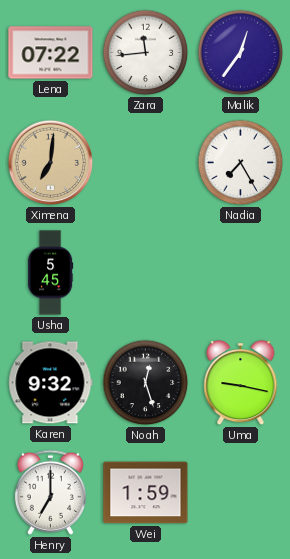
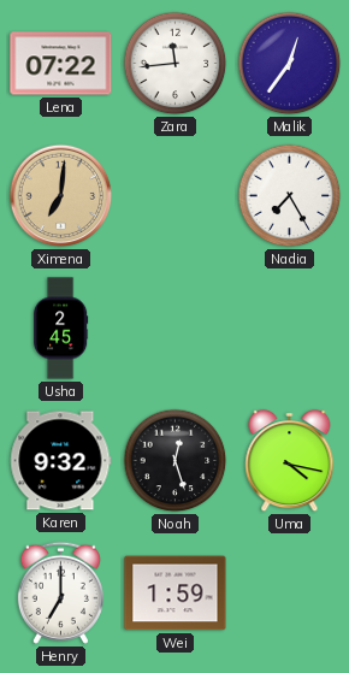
Usha: 5:45 -> 2:45 (61, 329)
Uma: 9:17 -> 4:17 (290, 461)
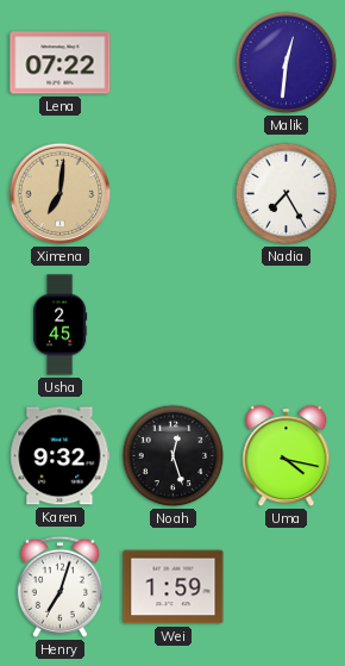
Zara: 11:44 -> none (176, 64)
Malik: 12:36 -> 12:31 (287, 63)
Henry: 7:00 -> 7:03 (59, 586)
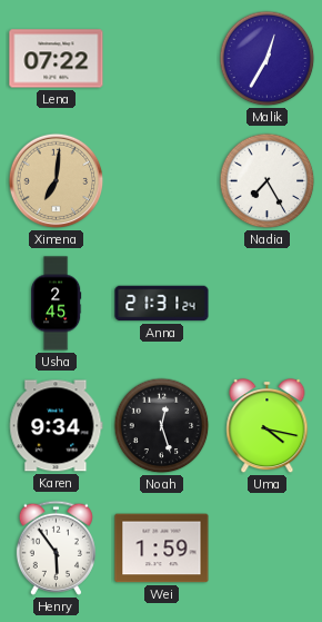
Malik: 12:31 -> 12:35 (268, 59)
Anna: none -> 21:31 (162, 304)
Karen: 9:32 -> 9:34 (57, 426)
Henry: 7:03 -> 5:54 (56, 547)
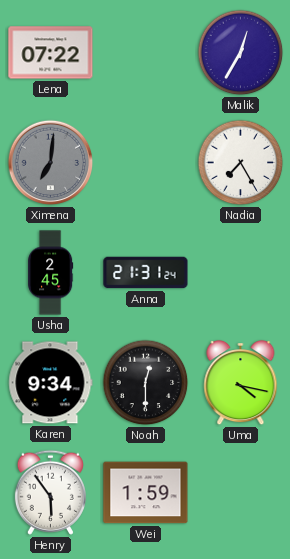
Ximena dial: champagne -> grey (51, 163)
Noah: 12:27 -> 12:30 (146, 383)
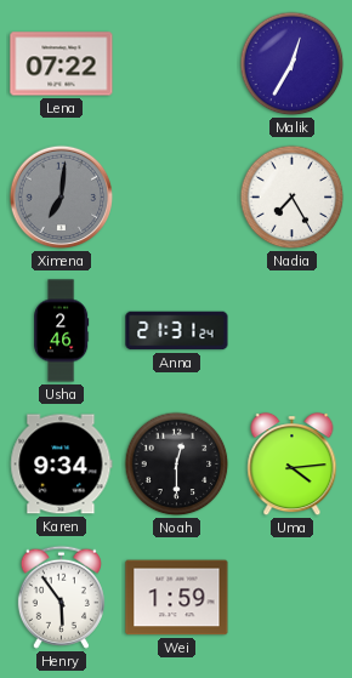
Usha: 2:45 -> 2:46 (62, 331)
Uma: 4:17 -> 4:14 (293, 465)
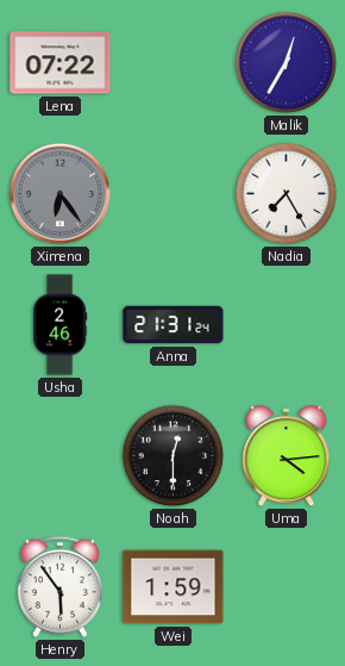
Ximena: 7:01 -> 6:24 (61, 194)
Karen: 9:34 -> none (62, 465)
